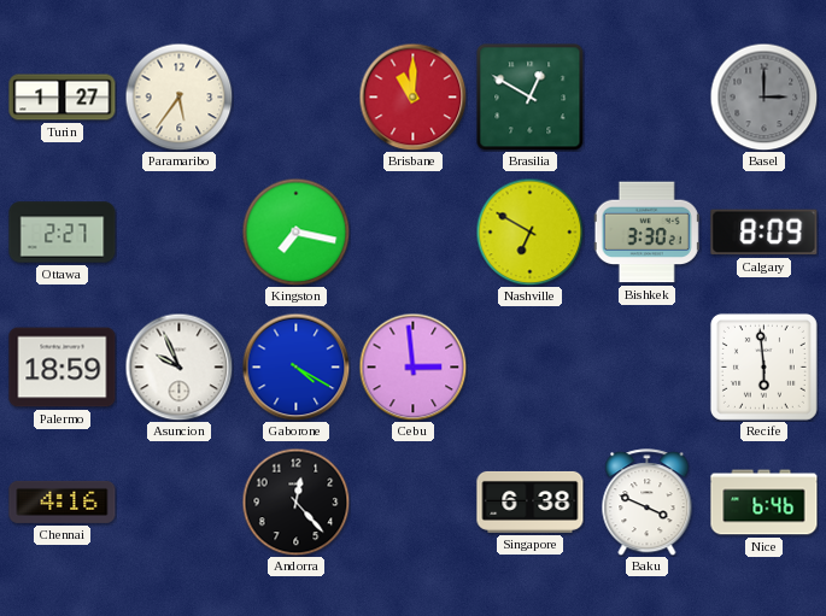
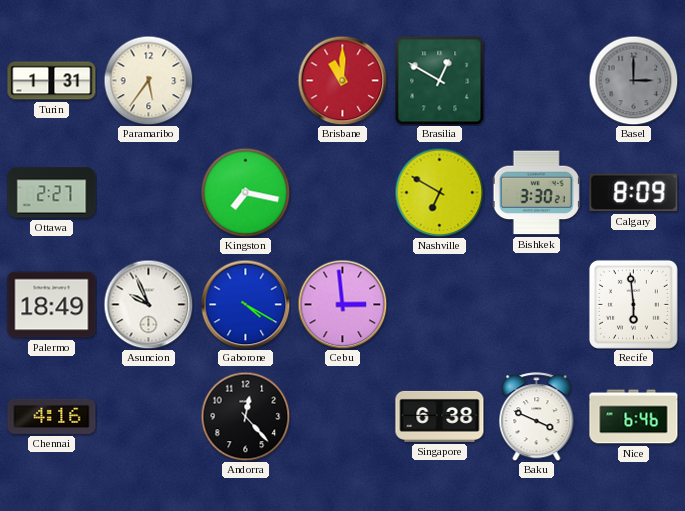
Turin: 1:27 -> 1:31 (52, 81)
Palermo: 18:59 -> 18:49 (52, 305)
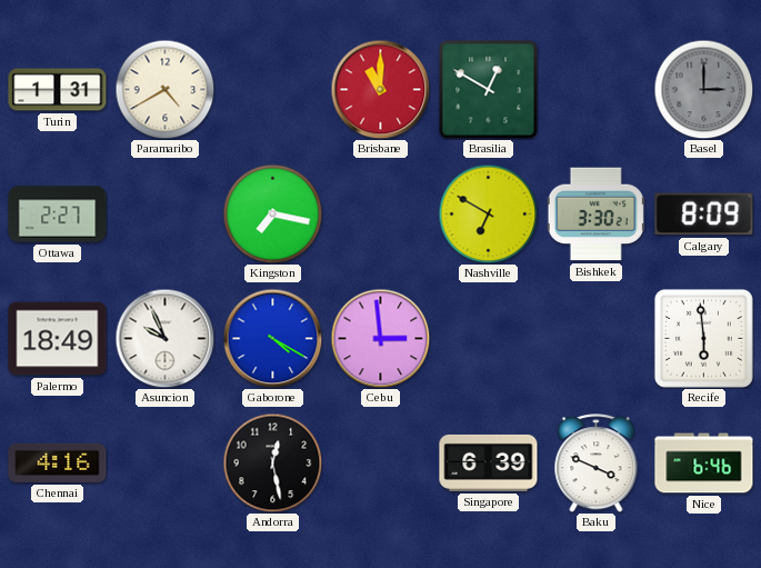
Paramaribo: 5:36 -> 4:40 (164, 89)
Andorra: 12:23 -> 12:28 (272, 462)
Singapore: 6:38 -> 6:39 (489, 462)
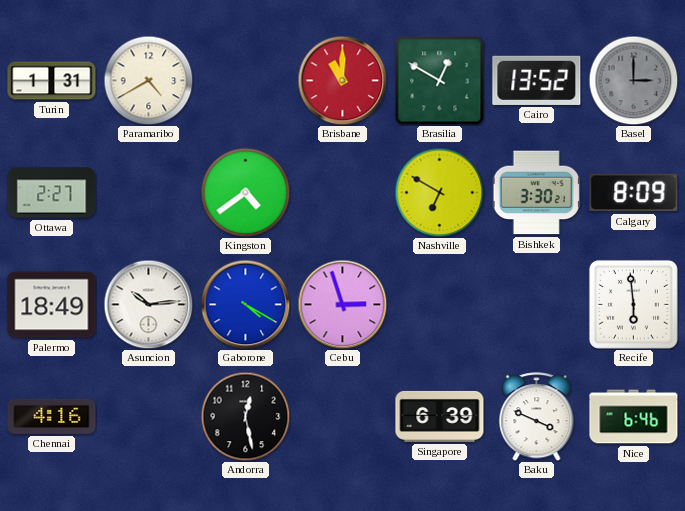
Cairo: none -> 13:52 (537, 80)
Kingston: 7:17 -> 4:39 (245, 192)
Asuncion: 9:56 -> 10:14 (148, 304)
Cebu: 2:59 -> 2:57 (342, 304)
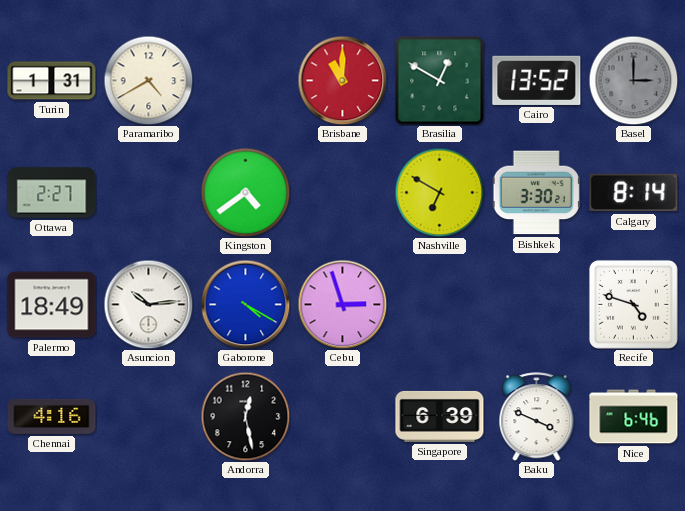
Calgary: 8:09 -> 8:14 (634, 193)
Recife: 5:59 -> 4:48 (633, 304)
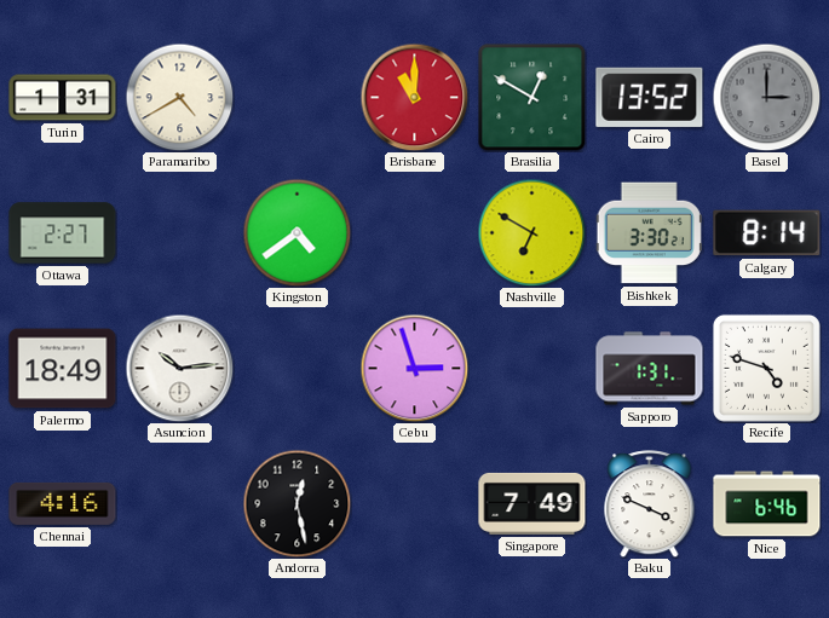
Gaborone: 4:20 -> none (245, 304)
Sapporo: none -> 1:31 (650, 369)
Singapore: 6:39 -> 7:49 (532, 503)
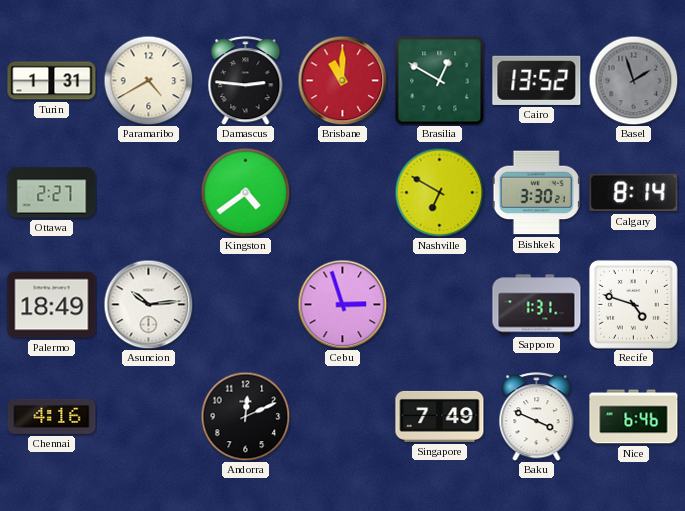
Damascus: none -> 2:46 (246, 81)
Basel: 3:00 -> 1:57 (633, 80)
Andorra: 12:28 -> 12:11 (245, 416)
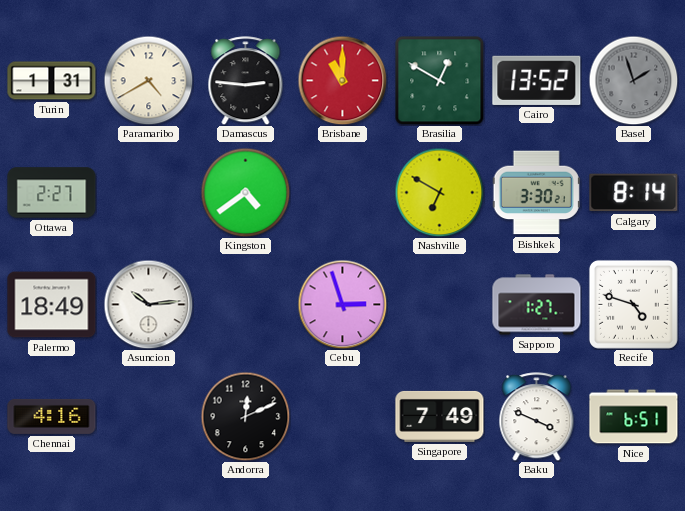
Sapporo: 1:31 -> 1:27 (537, 305)
Nice: 6:46 -> 6:51 (634, 417)
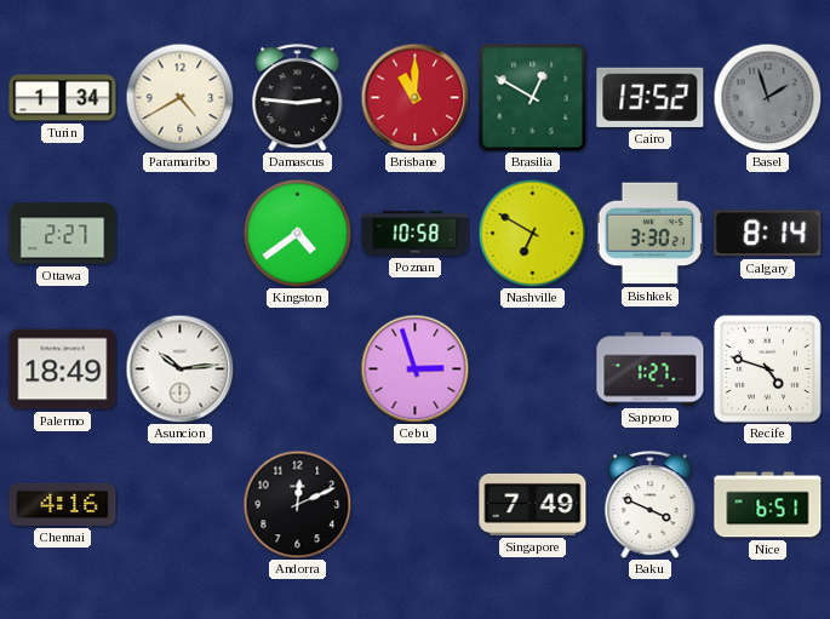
Turin: 1:31 -> 1:34 (63, 98)
Poznan: none -> 10:58 (416, 234)
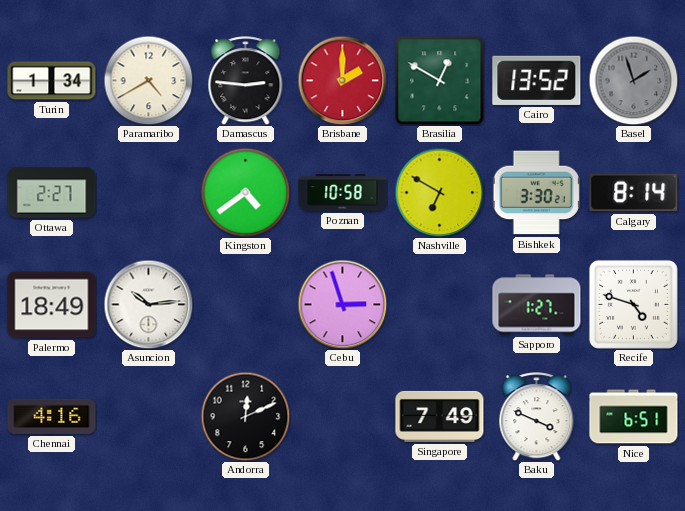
Brisbane: 11:00 -> 2:00 (342, 80)
